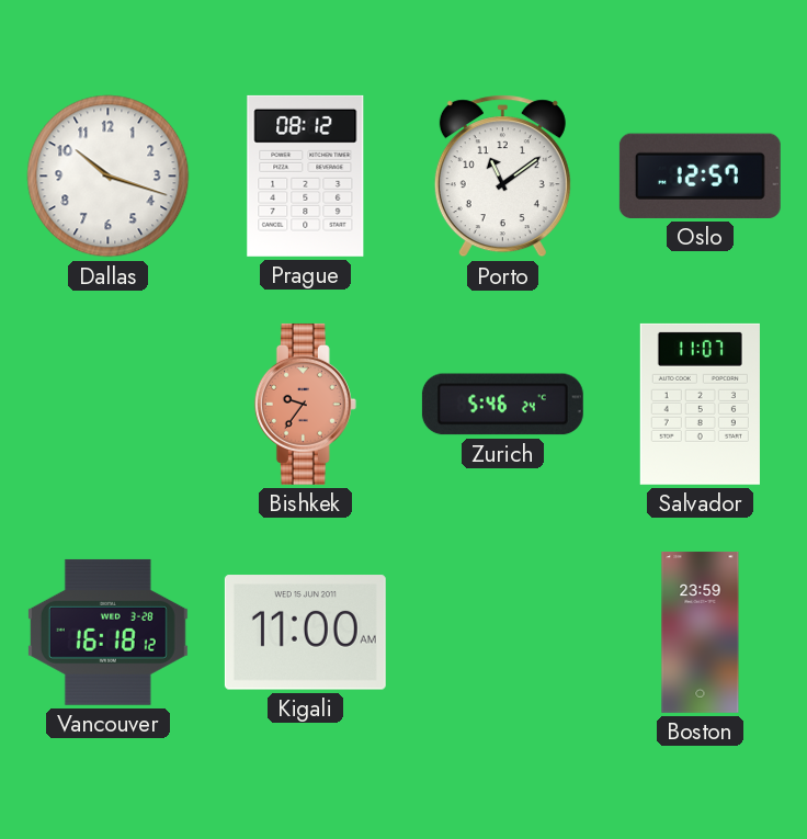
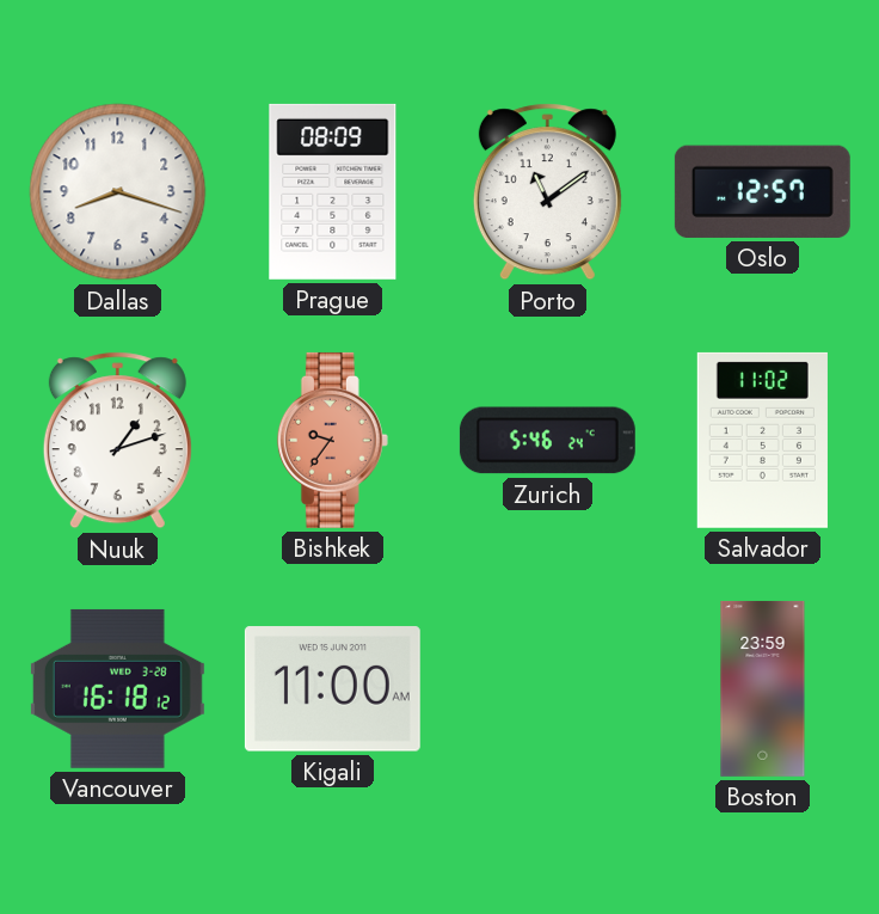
Dallas: 10:18 -> 8:18 (118, 192)
Prague: 08:12 -> 08:09 (333, 191)
Nuuk: none -> 1:12 (117, 441)
Salvador: 11:07 -> 11:02 (762, 440)
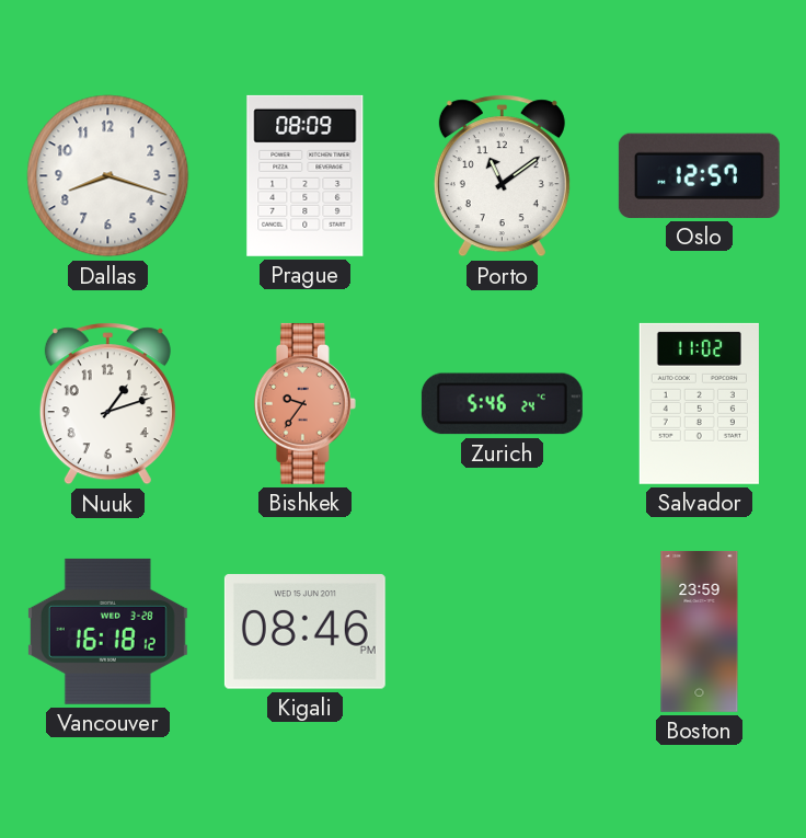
Kigali: 11:00 -> 08:46 (304, 632)
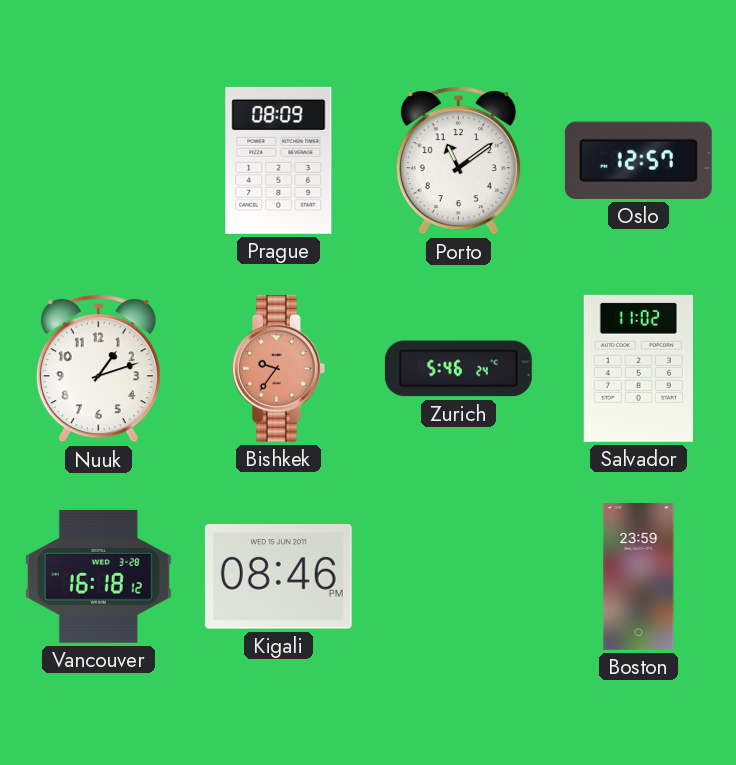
Dallas: 8:18 -> none (108, 176)
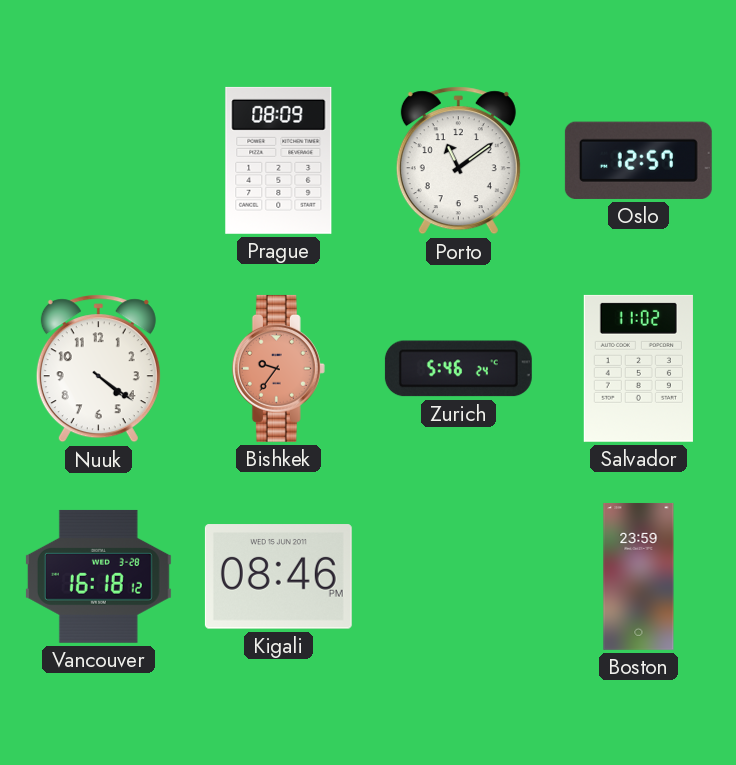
Nuuk: 1:12 -> 4:21 (98, 369)
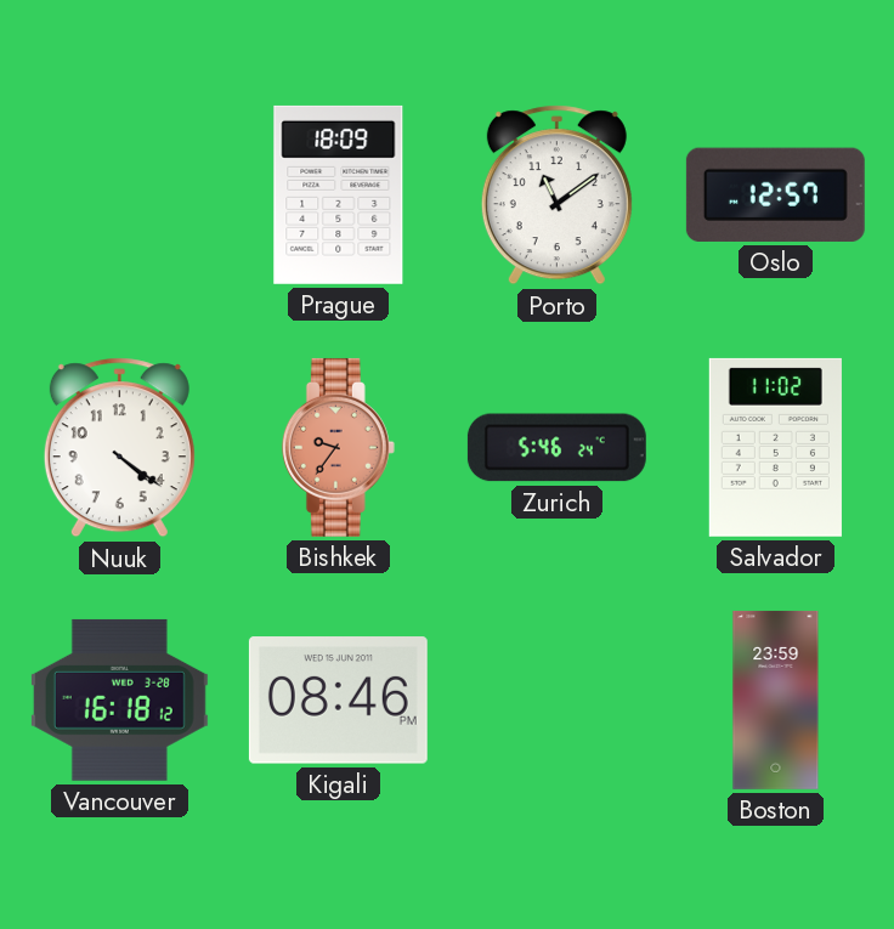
Prague: 08:09 -> 18:09 (339, 194)
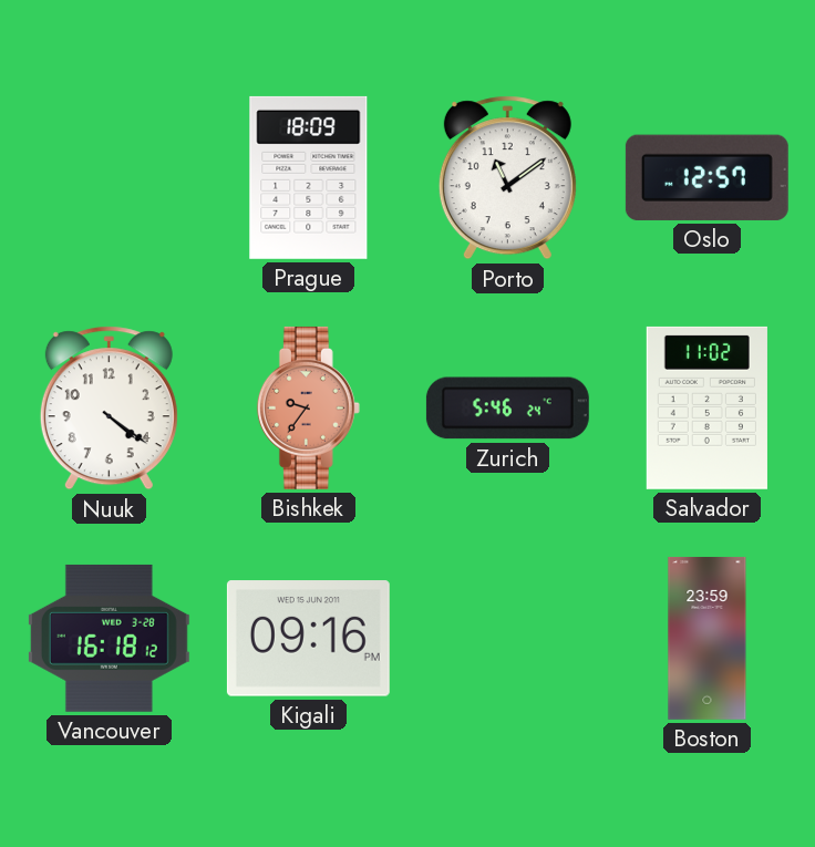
Kigali: 08:46 -> 09:16 (308, 639)
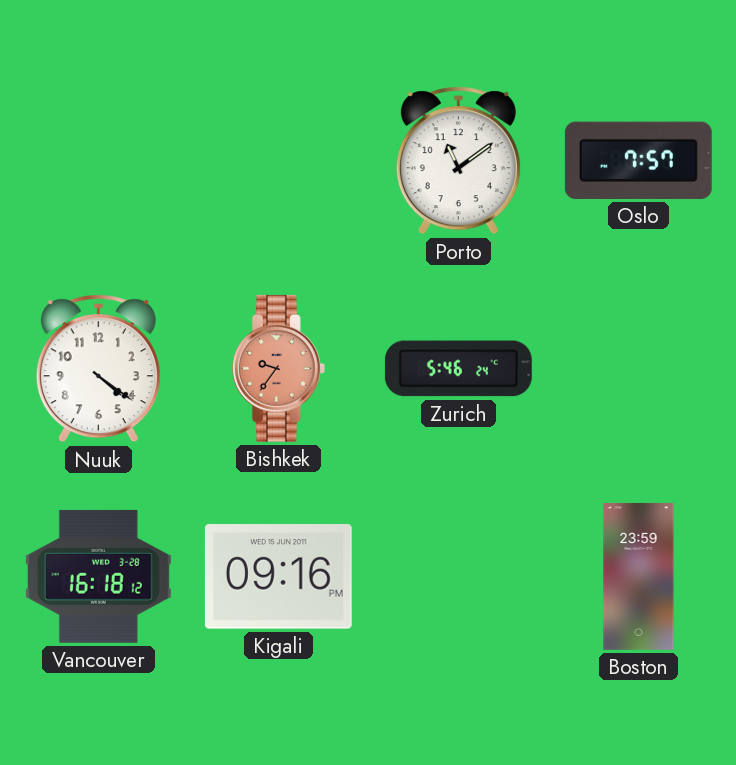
Prague: 18:09 -> none (309, 177)
Oslo: 12:57 -> 7:57 (638, 160)
Salvador: 11:02 -> none (706, 407)
